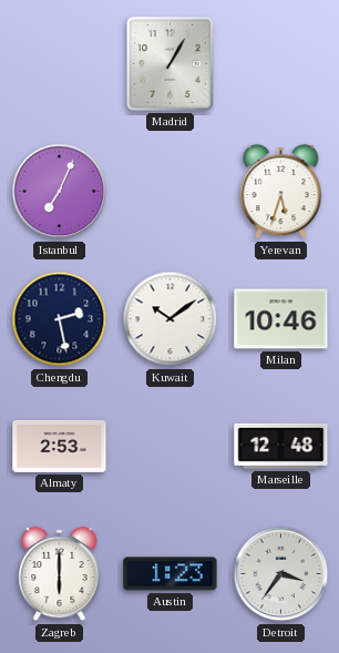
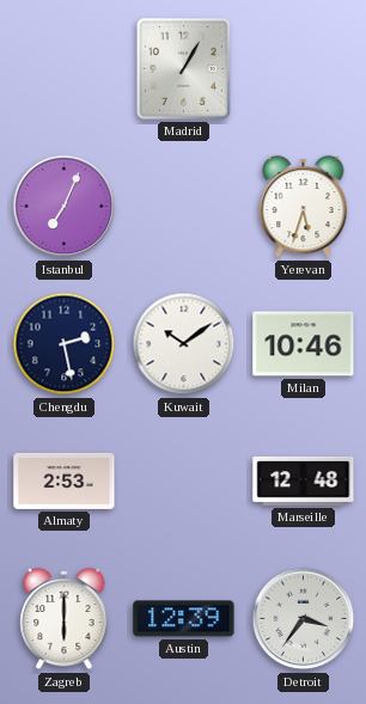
Austin: 1:23 -> 12:39 (184, 619)
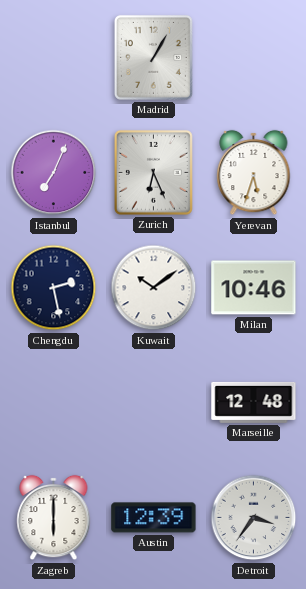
Zurich: none -> 6:26 (153, 172)
Almaty: 2:53 -> none (65, 480)
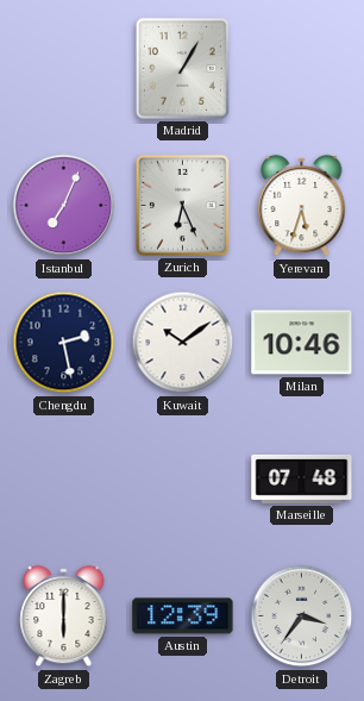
Marseille: 12:48 -> 07:48 (302, 478)
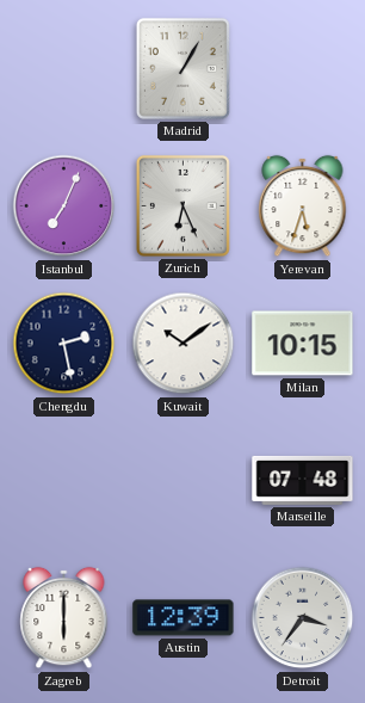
Milan: 10:46 -> 10:15 (303, 344)
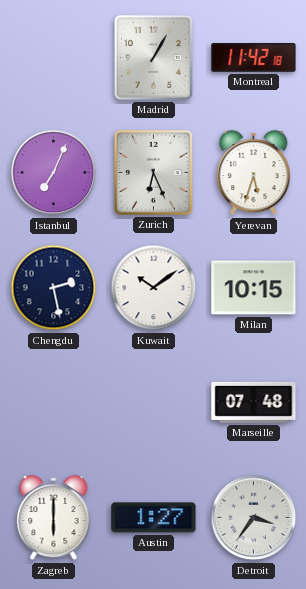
Montreal: none -> 11:42 (254, 58)
Austin: 12:39 -> 1:27 (154, 518)
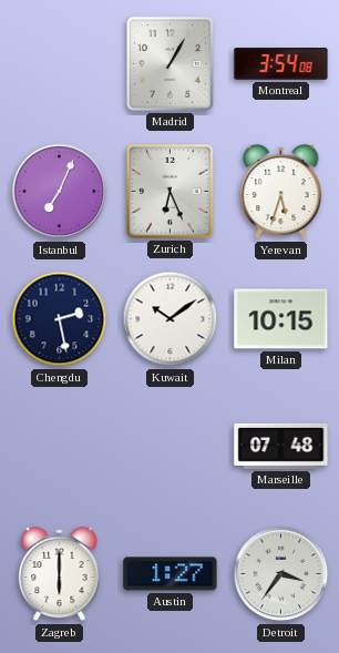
Montreal: 11:42 -> 3:54 (281, 64)
